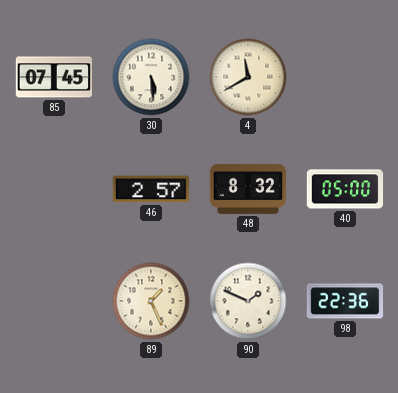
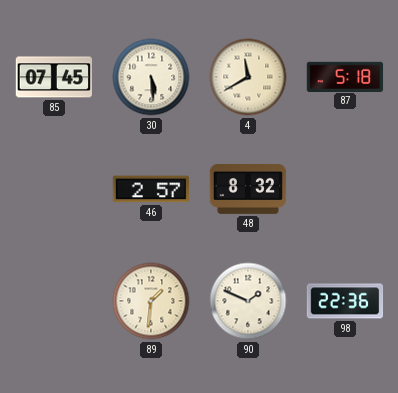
87: none -> 5:18 (345, 76)
40: 05:00 -> none (345, 189)
89: 1:26 -> 1:31 (151, 301)
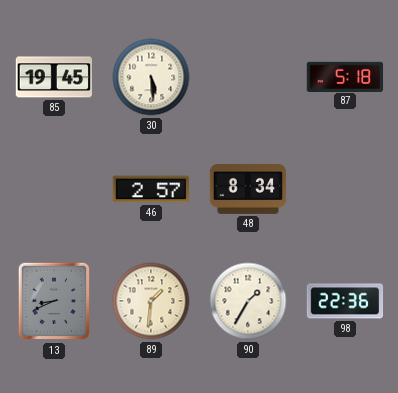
85: 07:45 -> 19:45 (53, 77)
4: 11:40 -> none (248, 77)
48: 8:32 -> 8:34 (248, 189)
13: none -> 8:41 (53, 301)
90: 1:49 -> 1:35 (248, 301)
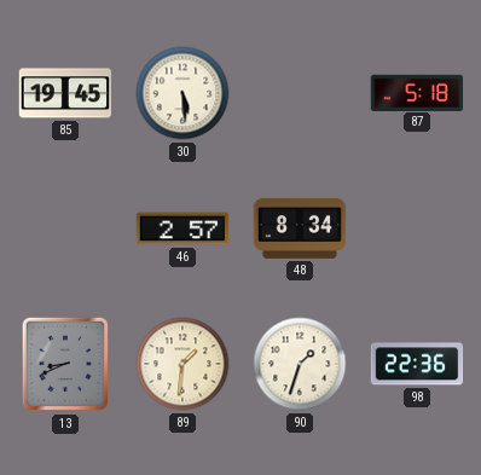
90: 1:35 -> 1:33 (300, 364)
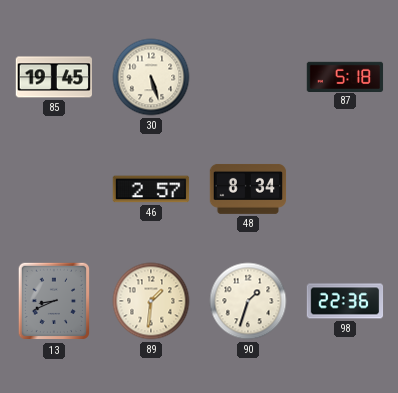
30: 5:29 -> 5:27 (151, 77)
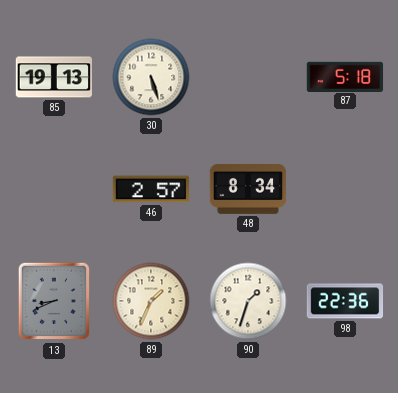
85: 19:45 -> 19:13 (53, 77)
89: 1:31 -> 1:34 (151, 301)
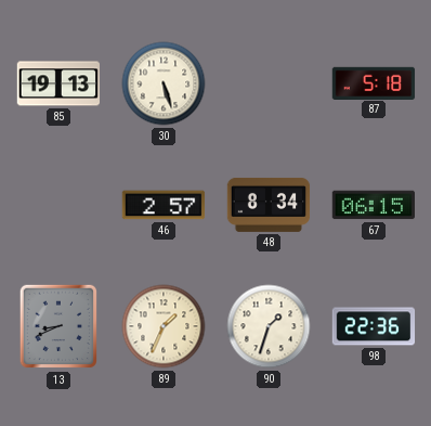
67: none -> 06:15 (373, 205)
